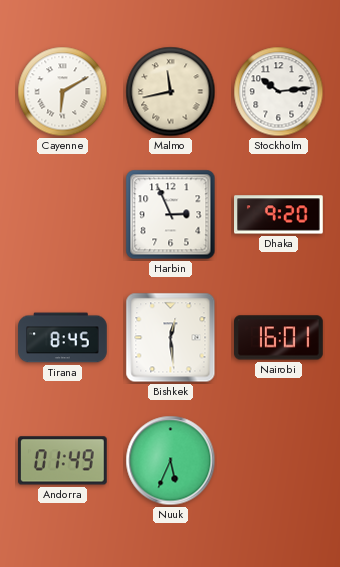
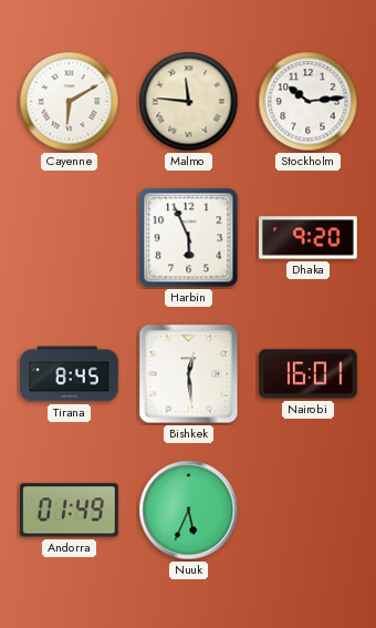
Malmo: 11:43 -> 11:46 (189, 102)
Harbin: 2:56 -> 5:56 (189, 238)
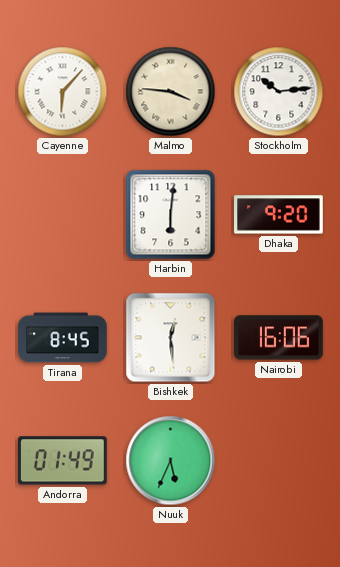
Cayenne: 6:10 -> 6:07 (63, 92)
Malmo: 11:46 -> 3:46 (171, 92)
Harbin: 5:56 -> 6:01 (171, 215)
Nairobi: 16:01 -> 16:06 (279, 338)
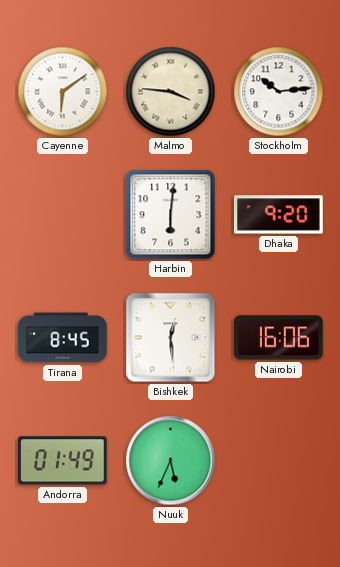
Cayenne: 6:07 -> 6:09 (63, 92)
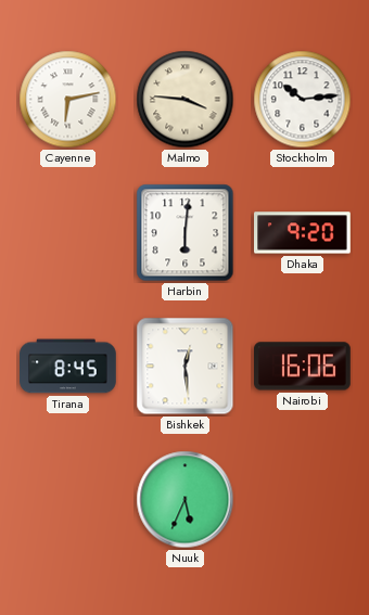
Cayenne: 6:09 -> 6:13 (68, 100)
Andorra: 01:49 -> none (62, 461)
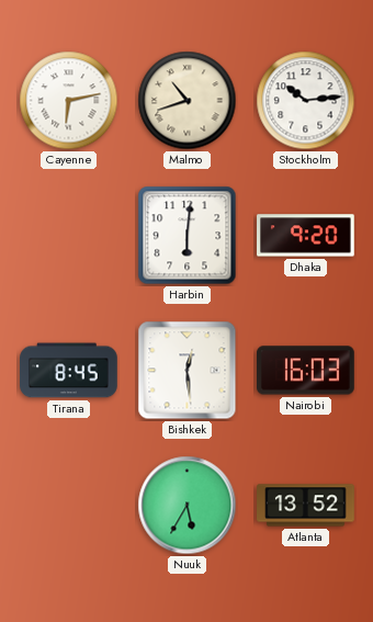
Malmo: 3:46 -> 10:42 (188, 101)
Nairobi: 16:06 -> 16:03 (306, 371)
Nuuk: 5:34 -> 5:35 (188, 506)
Atlanta: none -> 13:52 (306, 506)
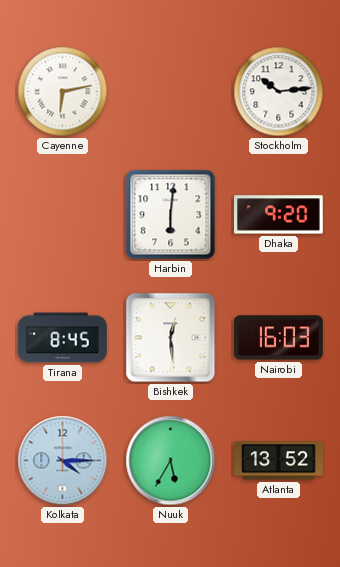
Malmo: 10:42 -> none (188, 101)
Kolkata: none -> 4:15 (63, 461)
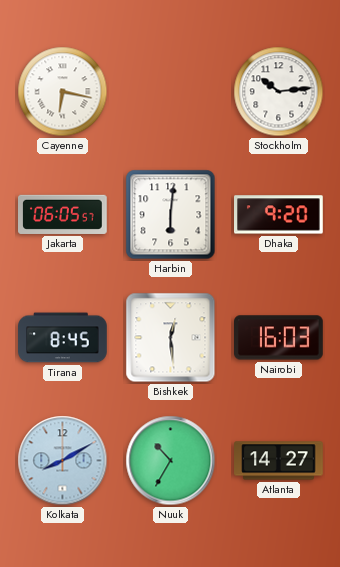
Cayenne: 6:13 -> 6:17 (63, 92)
Jakarta: none -> 06:05 (63, 214)
Kolkata: 4:15 -> 8:10 (63, 461)
Nuuk: 5:35 -> 10:35 (171, 461)
Atlanta: 13:52 -> 14:27 (279, 461)
